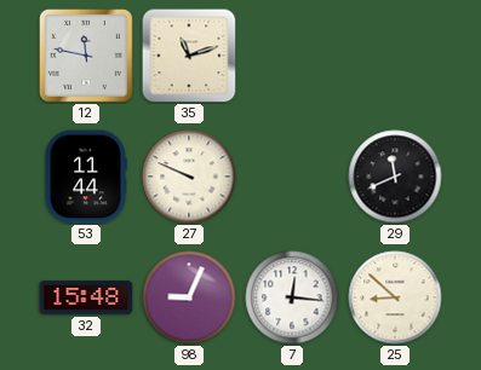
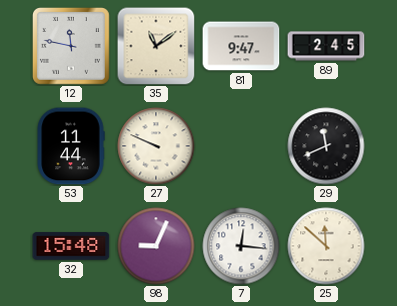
35: 11:12 -> 11:09 (156, 46)
81: none -> 9:47 (241, 46)
89: none -> 2:45 (326, 46)
25: 8:52 -> 11:52 (326, 246)
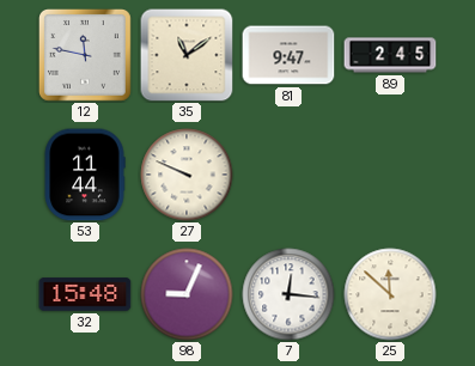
29: 11:41 -> none (326, 146)
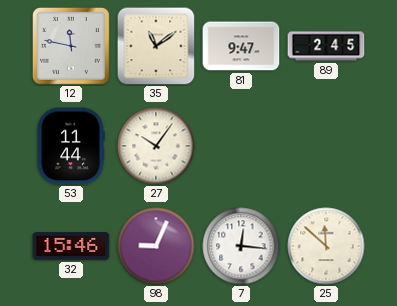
27: 9:49 -> 10:06 (156, 146)
32: 15:48 -> 15:46 (71, 246)
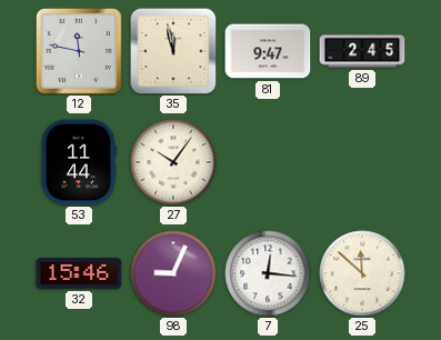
35: 11:09 -> 11:58 (173, 51)
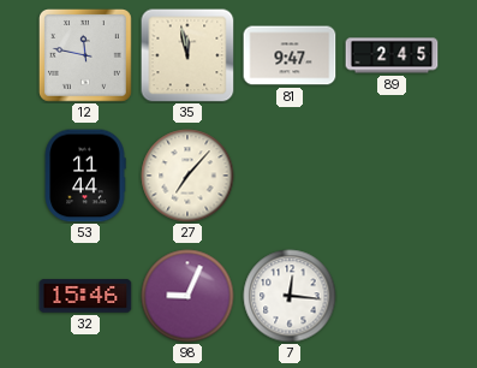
27: 10:06 -> 7:07 (187, 176)
25: 11:52 -> none (362, 273)
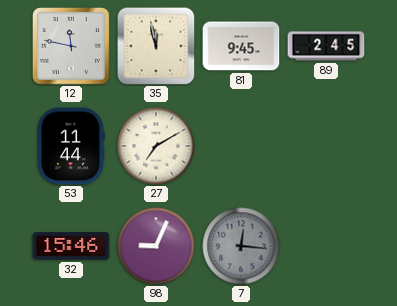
81: 9:47 -> 9:45 (241, 46)
27: 7:07 -> 7:10 (156, 146)
7 dial: white -> grey (241, 246)
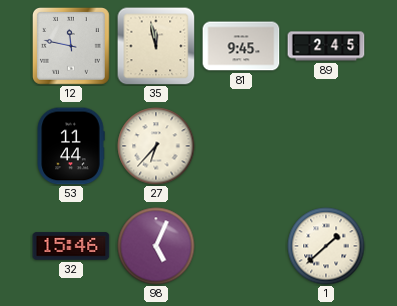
27: 7:10 -> 6:37 (156, 146)
98: 9:04 -> 5:04 (156, 246)
7: 12:16 -> none (241, 246)
1: none -> 1:38 (326, 246)
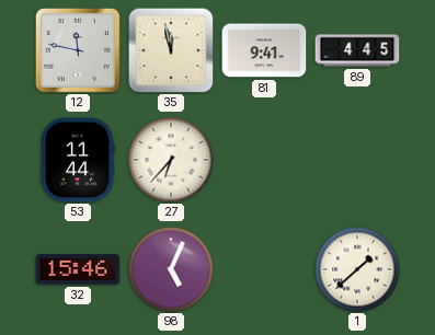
81: 9:45 -> 9:41 (264, 50)
89: 2:45 -> 4:45 (357, 50)
